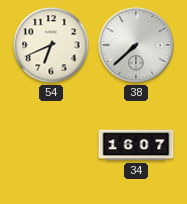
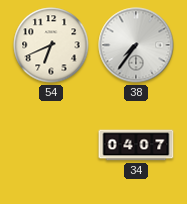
38: 7:38 -> 7:36 (136, 45)
34: 16:07 -> 04:07 (136, 145)
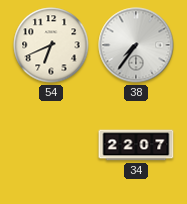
34: 04:07 -> 22:07 (136, 145)
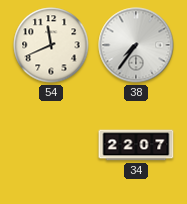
54: 6:41 -> 11:41 (51, 45)
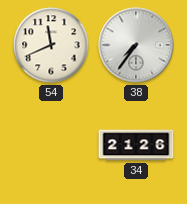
34: 22:07 -> 21:26 (136, 145)
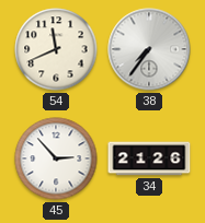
45: none -> 2:53 (56, 159)
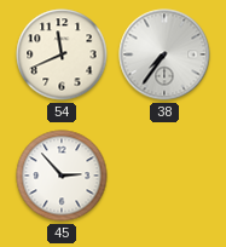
34: 21:26 -> none (149, 159)
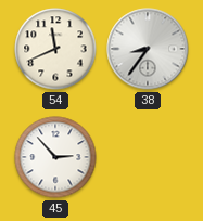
38: 7:36 -> 8:36 (148, 49)
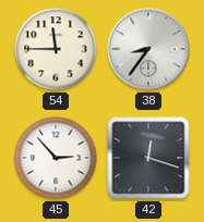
54: 11:41 -> 11:45 (56, 49)
42: none -> 12:18 (148, 158)
